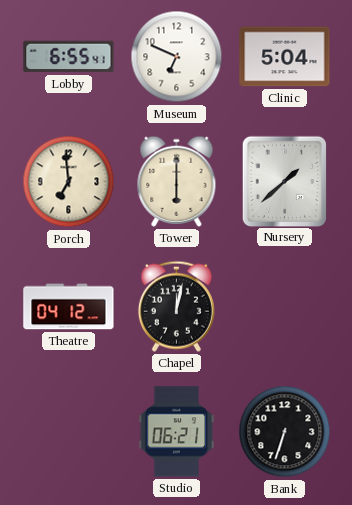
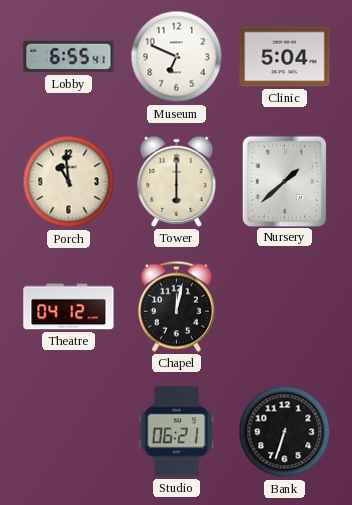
Porch: 6:59 -> 10:59 (69, 182)
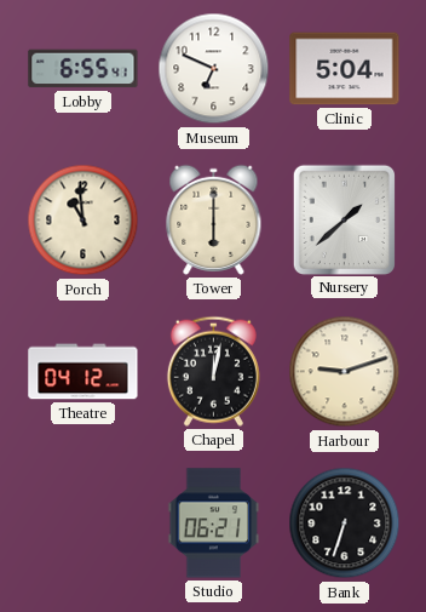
Harbour: none -> 9:12 (345, 372)
